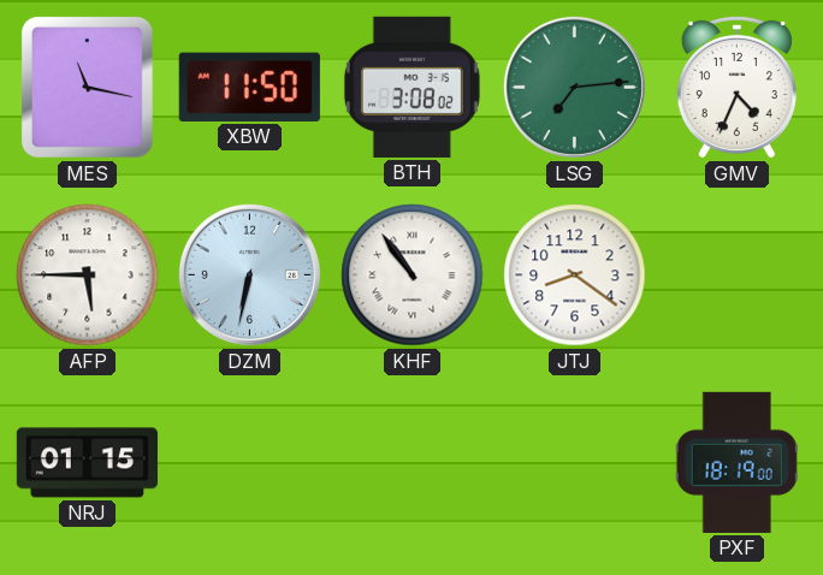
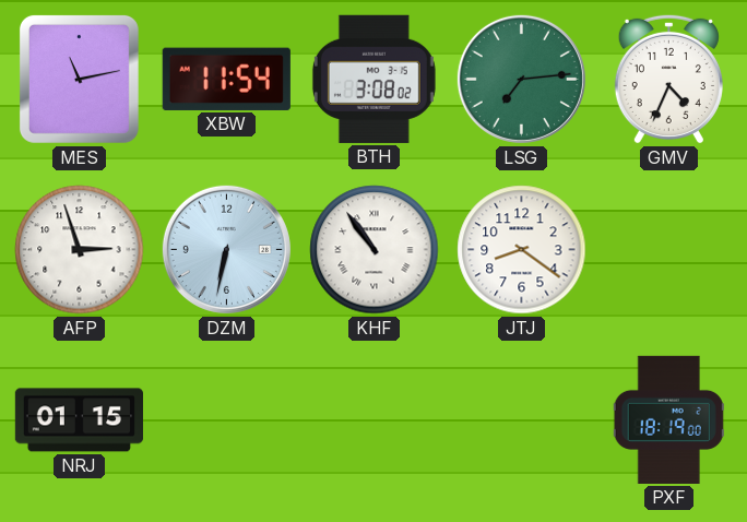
MES: 11:17 -> 11:13 (79, 79)
XBW: 11:50 -> 11:54 (226, 79)
AFP: 5:45 -> 2:57 (80, 250)
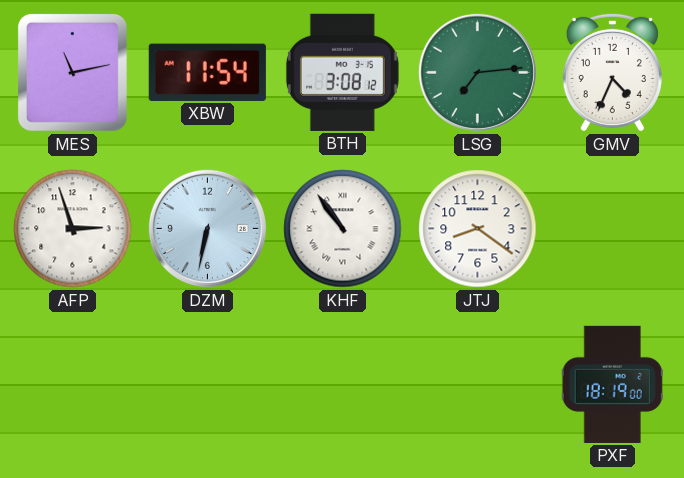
BTH: 3:08:02 -> 3:08:12 (342, 72)
NRJ: 01:15 -> none (79, 420)
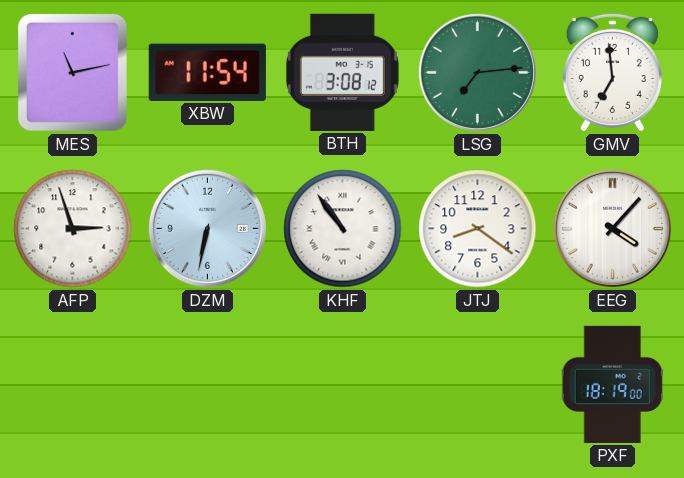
GMV: 4:34 -> 6:59 (612, 72)
EEG: none -> 4:07 (612, 228)
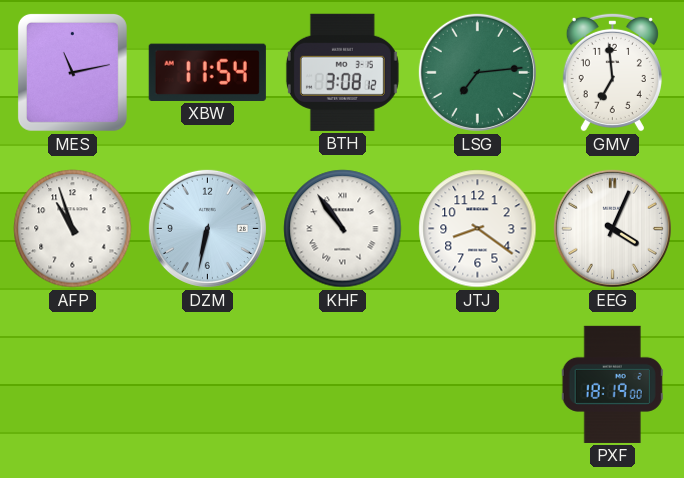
AFP: 2:57 -> 10:57 (73, 229)
EEG: 4:07 -> 4:04 (612, 228)
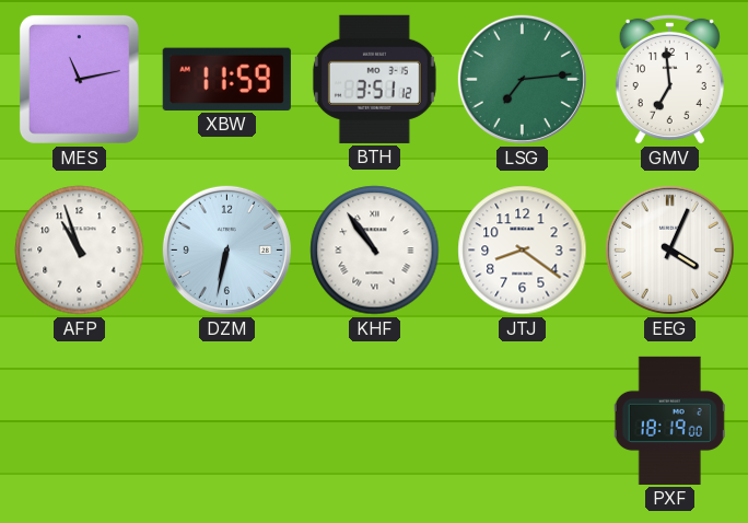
XBW: 11:54 -> 11:59 (226, 79)
BTH: 3:08 -> 3:51 (374, 79)
